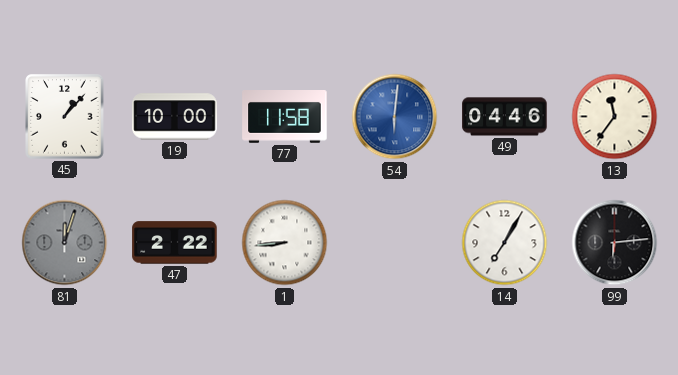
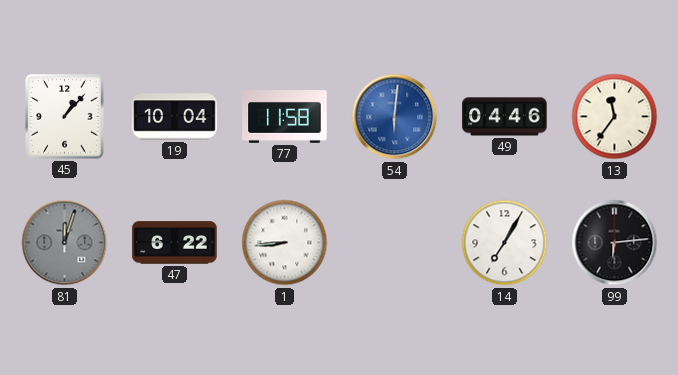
19: 10:00 -> 10:04 (175, 117)
47: 2:22 -> 6:22 (175, 243)
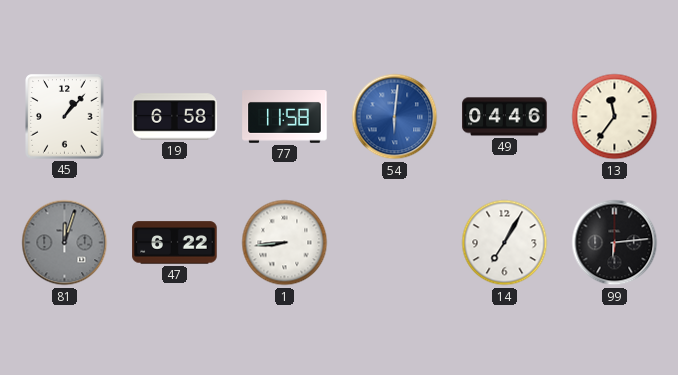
19: 10:04 -> 6:58 (175, 117)
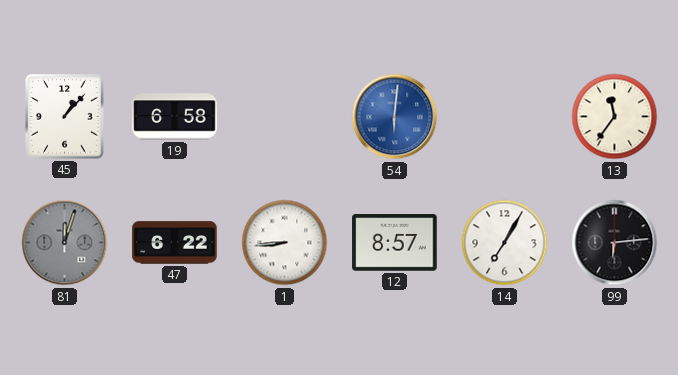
77: 11:58 -> none (285, 117)
49: 04:46 -> none (505, 117)
12: none -> 8:57 (395, 243)
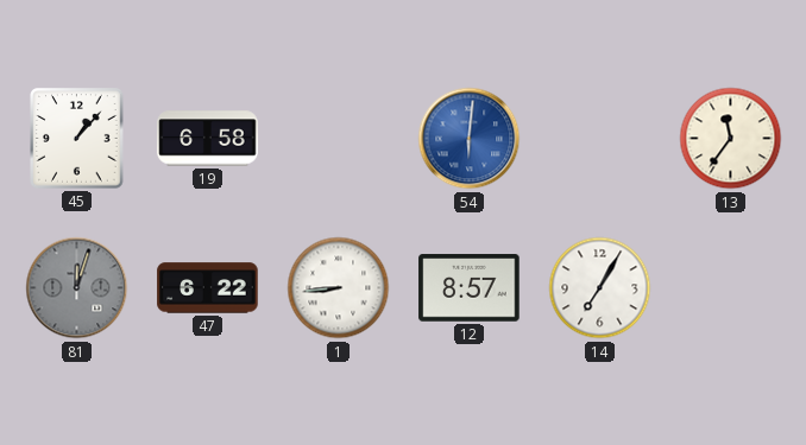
99: 6:14 -> none (615, 243)
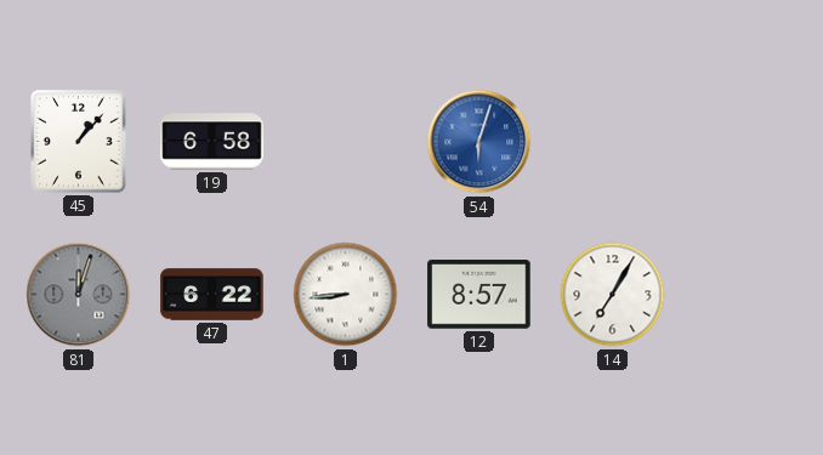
54: 6:01 -> 6:03 (479, 142)
13: 11:36 -> none (731, 139)
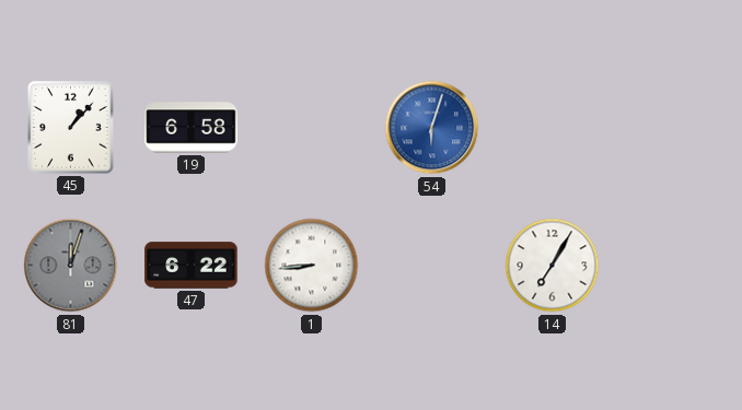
12: 8:57 -> none (479, 295)
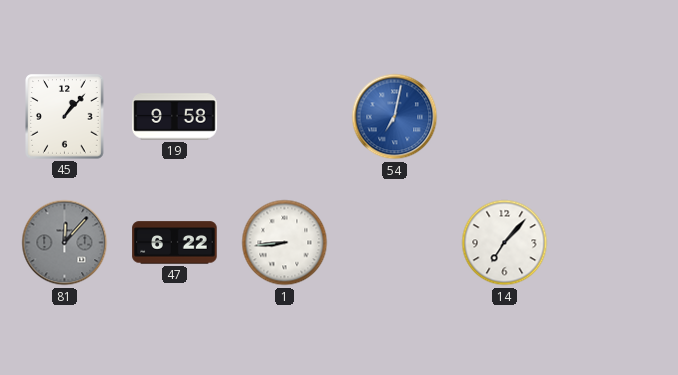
19: 6:58 -> 9:58 (175, 117)
54: 6:03 -> 7:02 (395, 117)
81: 12:03 -> 12:07 (65, 243)
14: 7:05 -> 7:07 (505, 243)
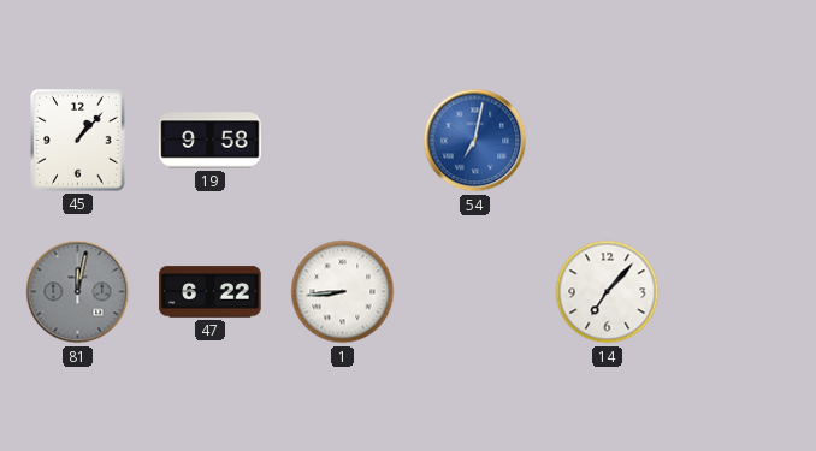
81: 12:07 -> 12:02 (78, 292)
